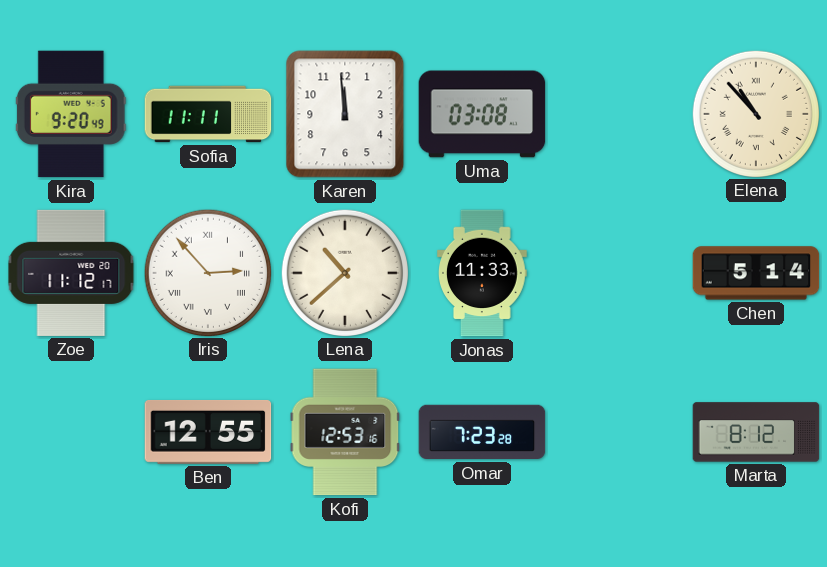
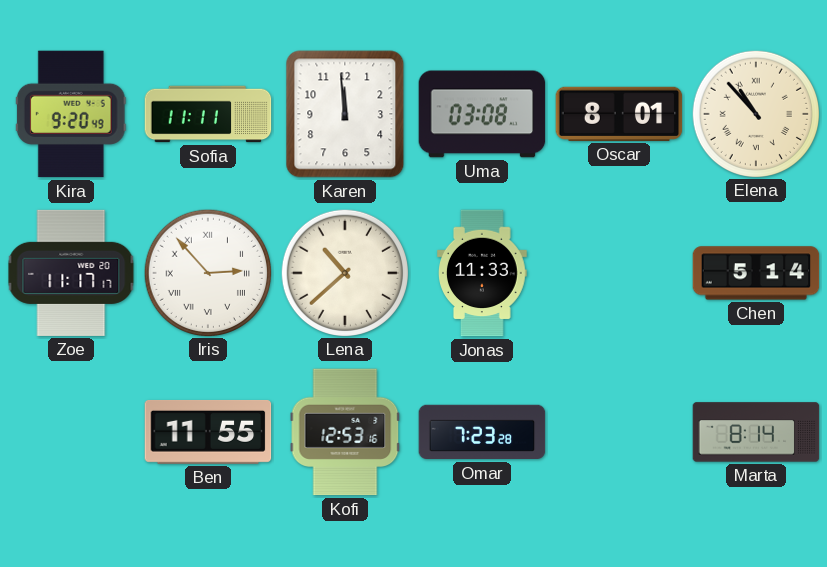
Oscar: none -> 8:01 (619, 114)
Zoe: 11:12 -> 11:17 (71, 273)
Ben: 12:55 -> 11:55 (208, 432)
Marta: 8:12 -> 8:14 (756, 432)
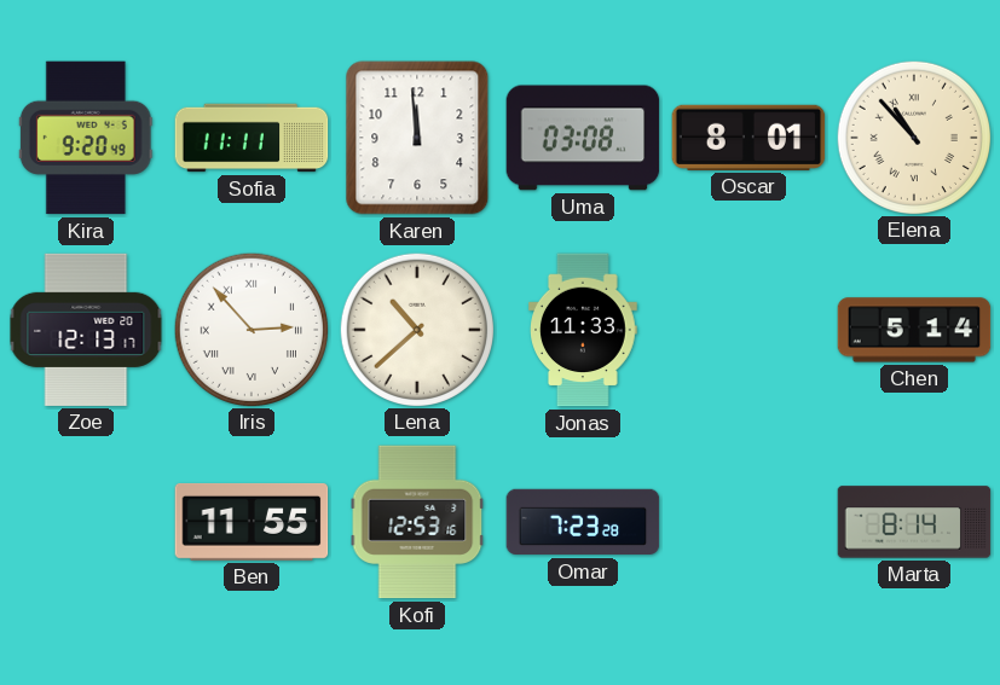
Zoe: 11:17 -> 12:13 (86, 330)
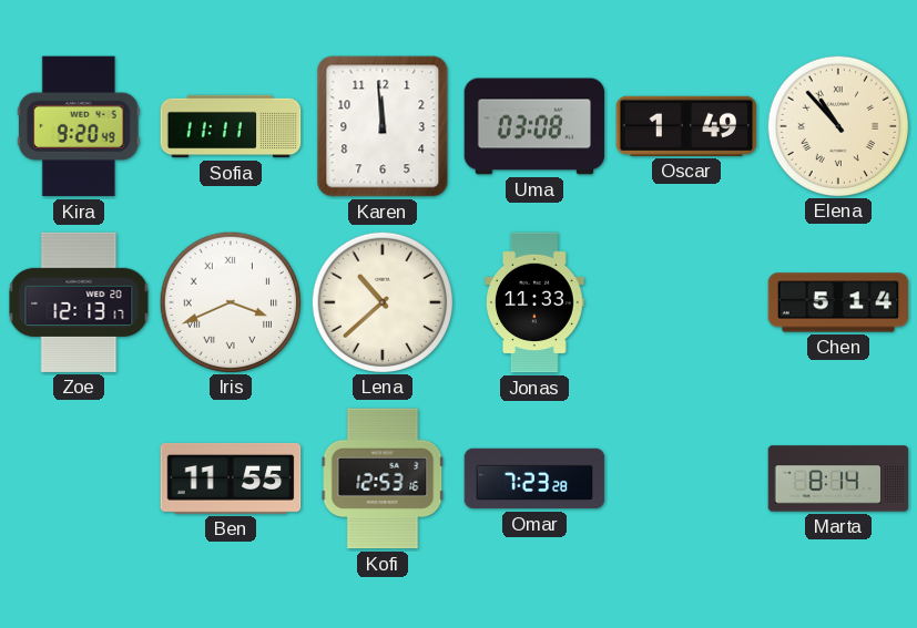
Oscar: 8:01 -> 1:49 (686, 126)
Iris: 2:53 -> 3:41 (230, 301)
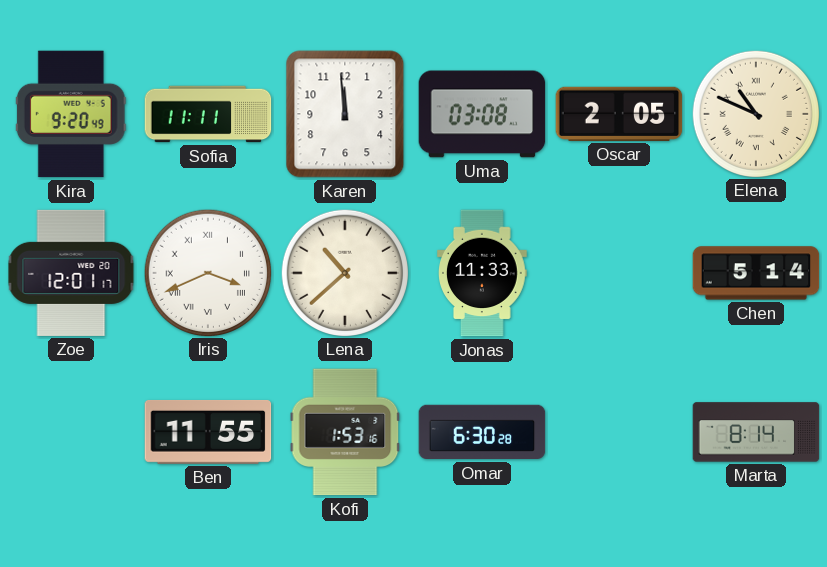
Oscar: 1:49 -> 2:05 (619, 114)
Elena: 10:53 -> 10:49 (755, 113)
Zoe: 12:13 -> 12:01 (71, 273)
Kofi: 12:53 -> 1:53 (345, 432)
Omar: 7:23 -> 6:30 (482, 432)
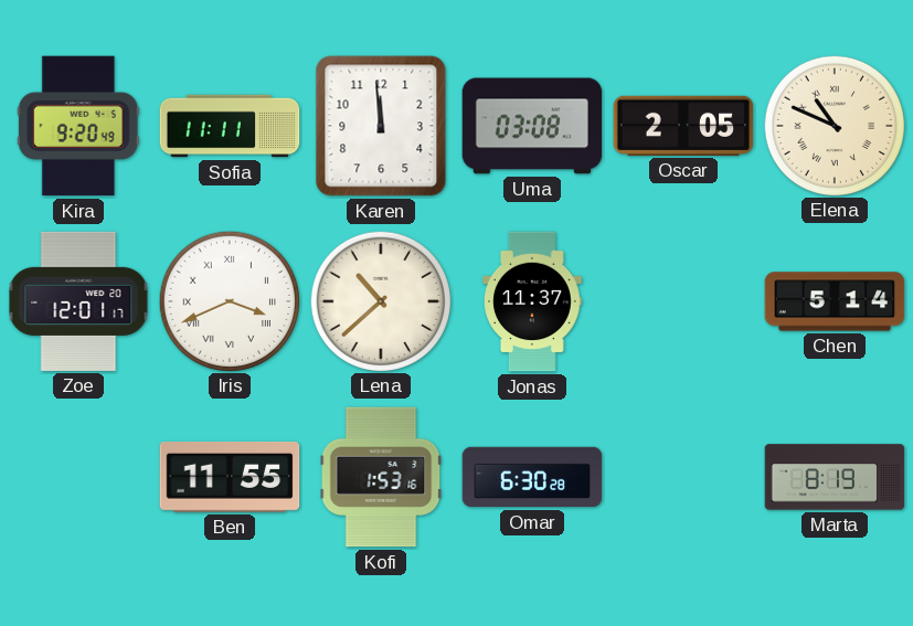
Jonas: 11:33 -> 11:37 (533, 301)
Marta: 8:14 -> 8:19 (835, 477)
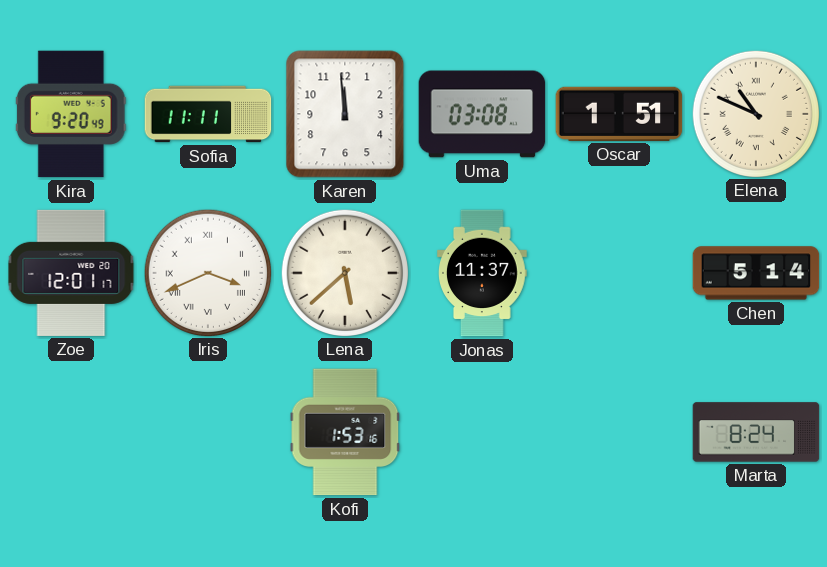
Oscar: 2:05 -> 1:51 (619, 114)
Lena: 10:38 -> 5:38 (344, 272)
Ben: 11:55 -> none (230, 477)
Omar: 6:30 -> none (532, 477)
Marta: 8:19 -> 8:24 (756, 432)
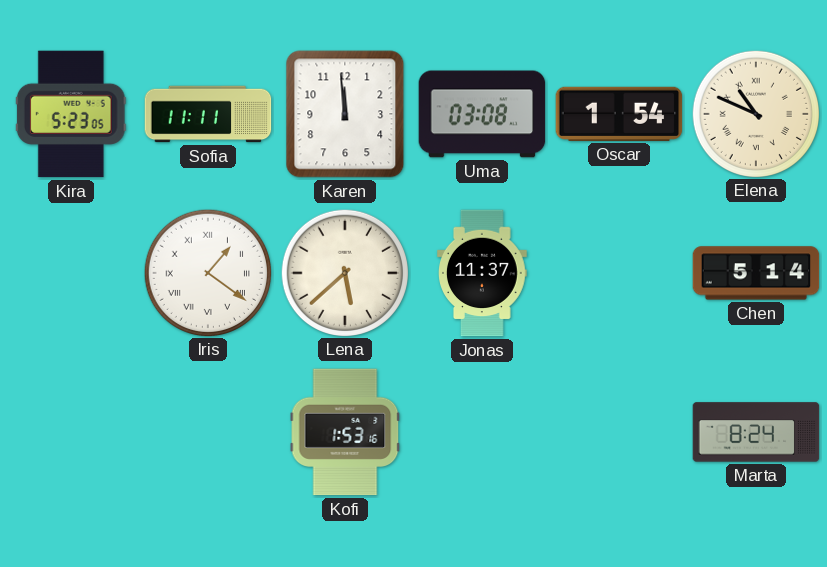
Kira: 9:20 -> 5:23 (71, 114)
Oscar: 1:51 -> 1:54 (619, 114)
Zoe: 12:01 -> none (71, 273)
Iris: 3:41 -> 1:21 (207, 272)
